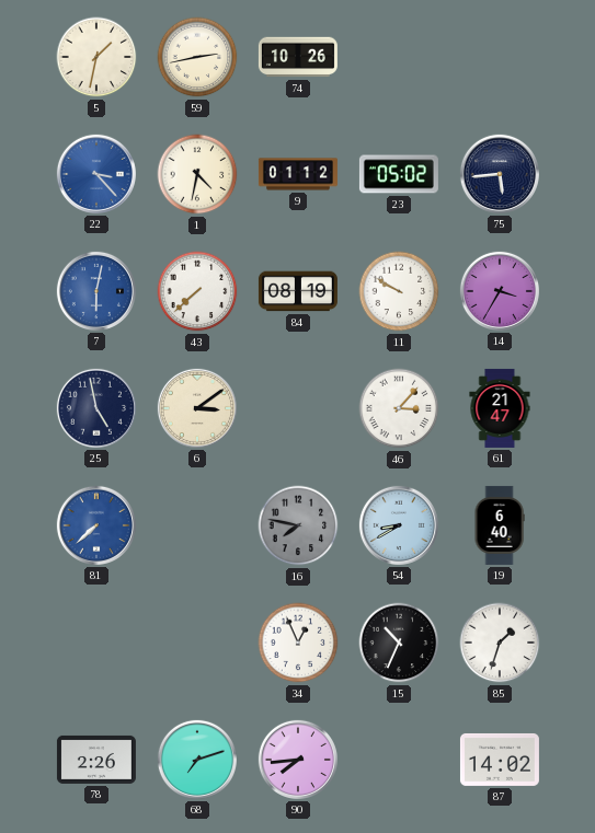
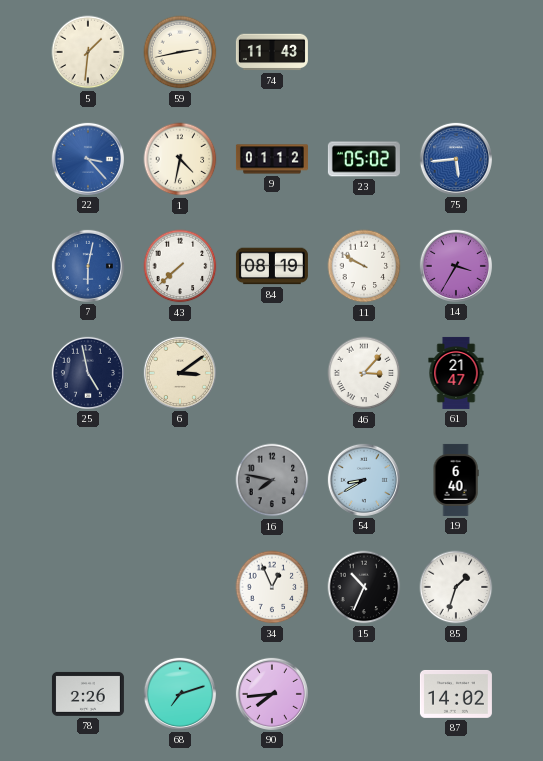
5: 1:32 -> 1:31 (88, 52)
74: 10:26 -> 11:43 (272, 52)
75 dial: navy -> blue (456, 159)
81: 7:38 -> none (96, 525)
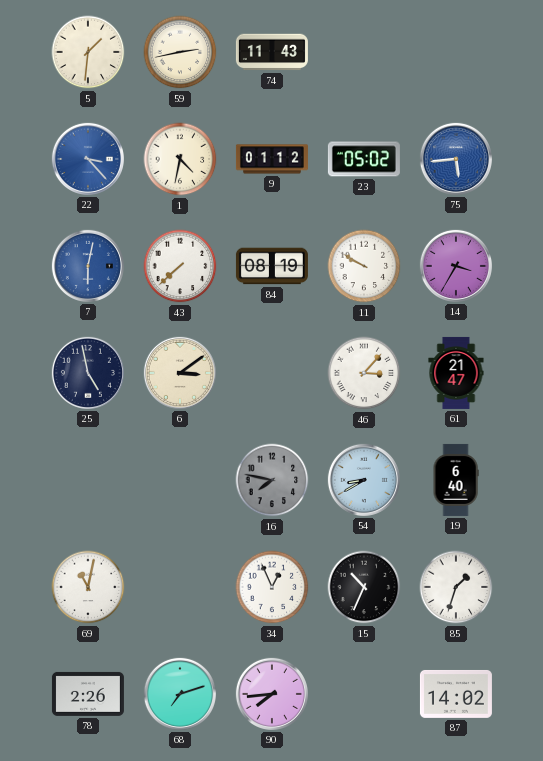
69: none -> 11:02 (88, 587)
